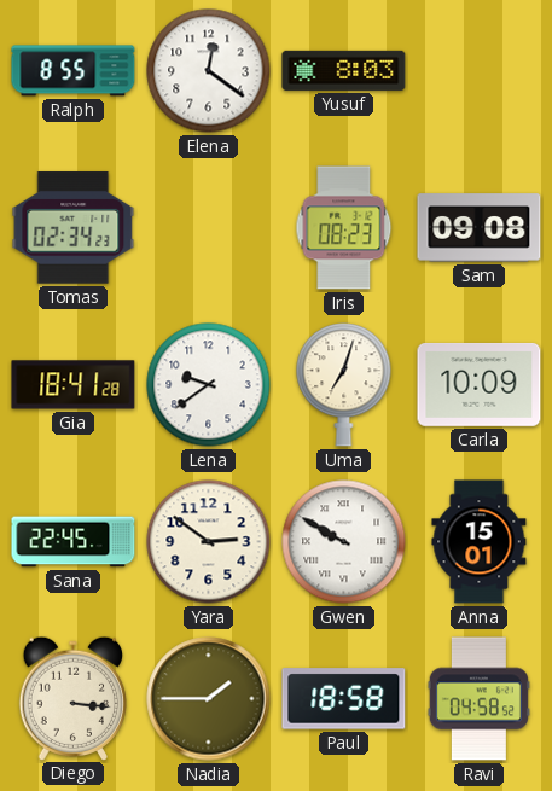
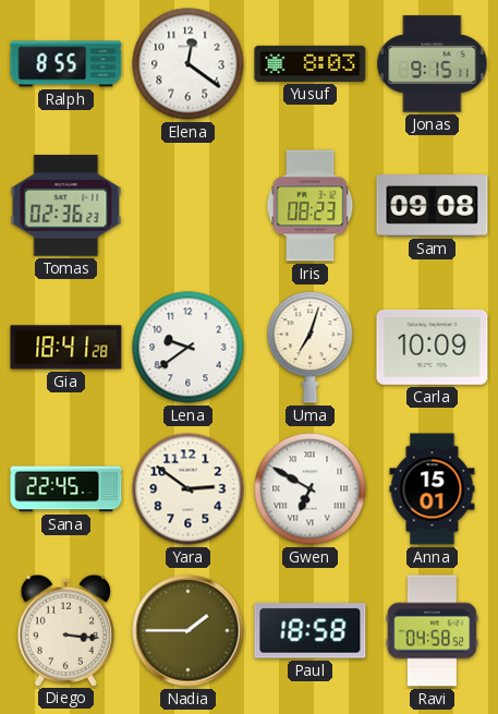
Jonas: none -> 9:15 (433, 64)
Tomas: 02:34 -> 02:36 (66, 206)
Gwen: 9:50 -> 6:50 (311, 489)
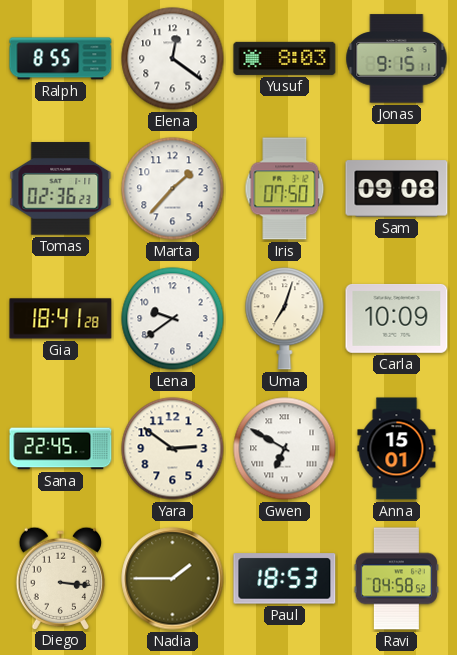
Marta: none -> 1:37 (173, 189)
Iris: 08:23 -> 07:50 (285, 189)
Paul: 18:58 -> 18:53 (285, 579)
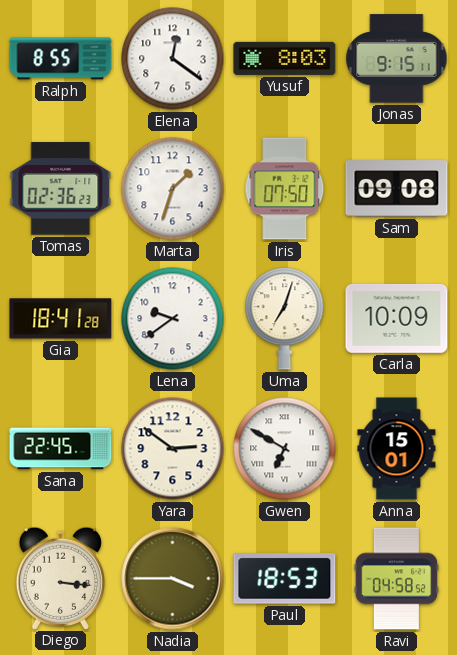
Marta: 1:37 -> 1:33 (173, 189)
Nadia: 1:45 -> 3:45 (173, 579)
